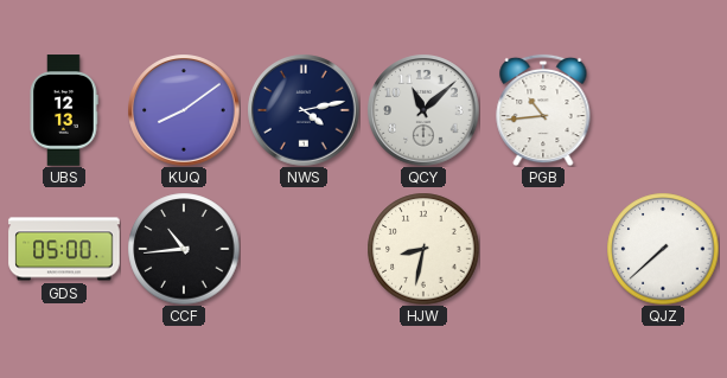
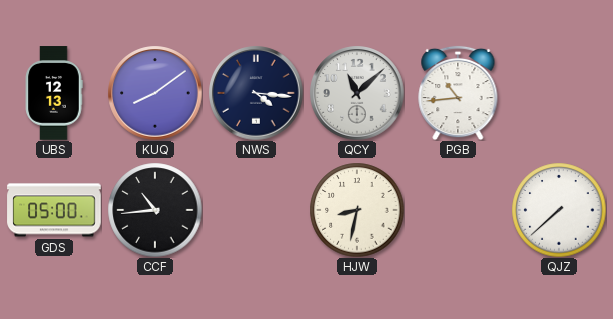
NWS: 4:13 -> 4:16 (256, 93)
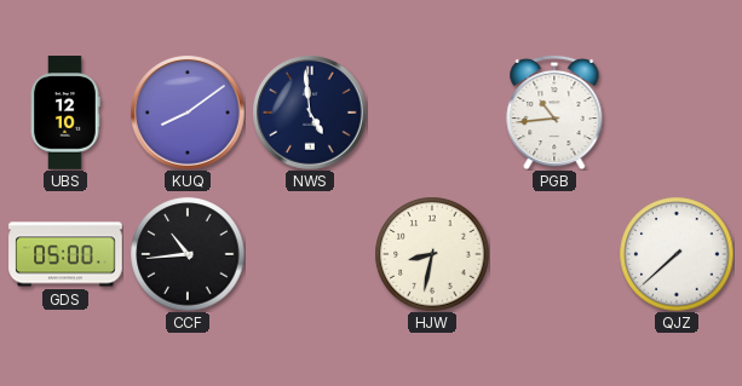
UBS: 12:13 -> 12:10 (65, 113)
NWS: 4:16 -> 4:59 (310, 113)
QCY: 11:08 -> none (357, 93)
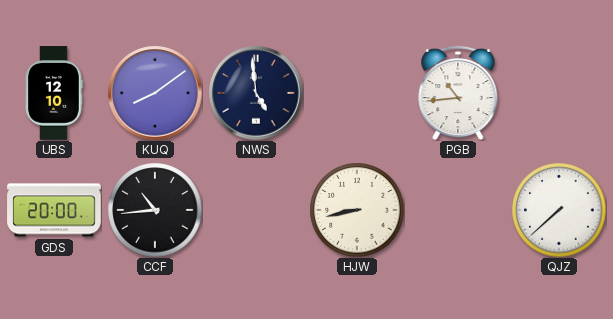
GDS: 05:00 -> 20:00 (54, 210)
HJW: 8:32 -> 8:43 (357, 210)
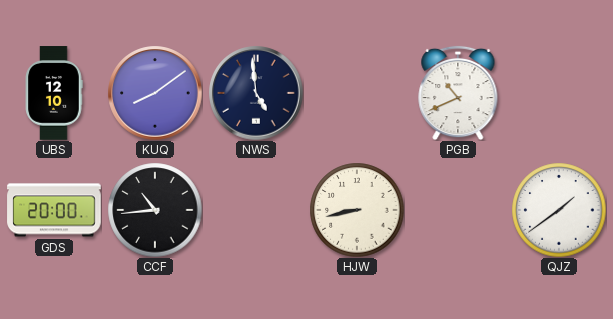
PGB: 10:44 -> 10:41 (458, 93)
QJZ: 7:38 -> 1:39 (559, 210)
